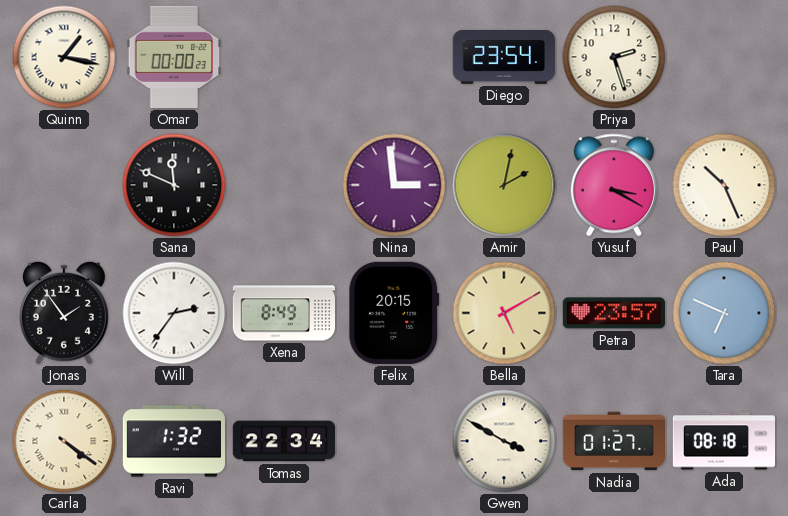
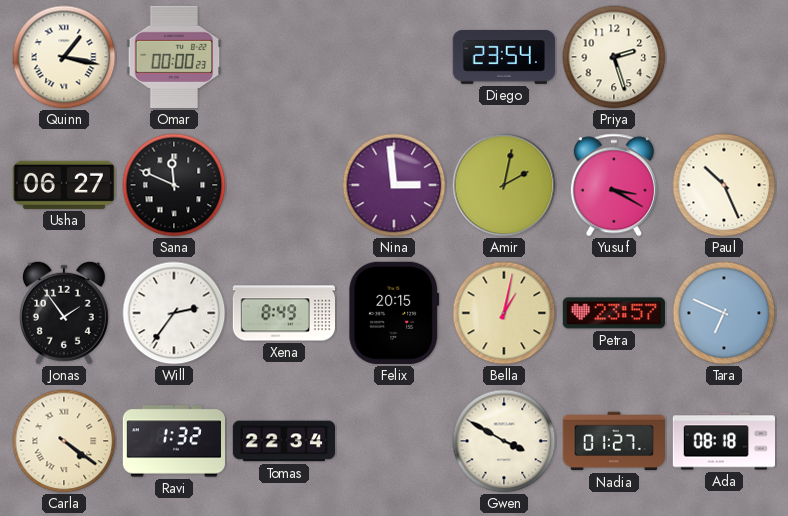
Usha: none -> 06:27 (64, 185)
Bella: 5:10 -> 1:02 (504, 313)
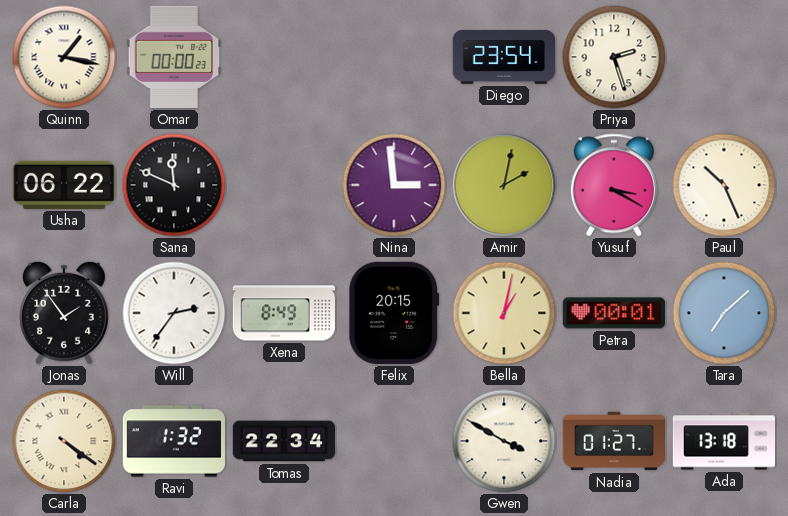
Usha: 06:27 -> 06:22 (64, 185)
Petra: 23:57 -> 00:01 (614, 313)
Tara: 6:49 -> 7:08 (724, 313)
Ada: 08:18 -> 13:18 (723, 441)
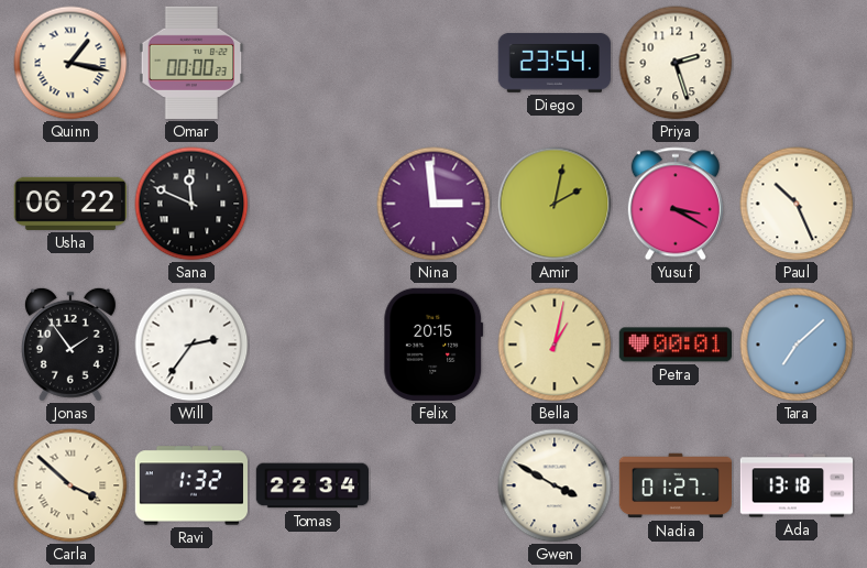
Xena: 8:49 -> none (283, 313)
Carla: 4:21 -> 3:52 (70, 485)
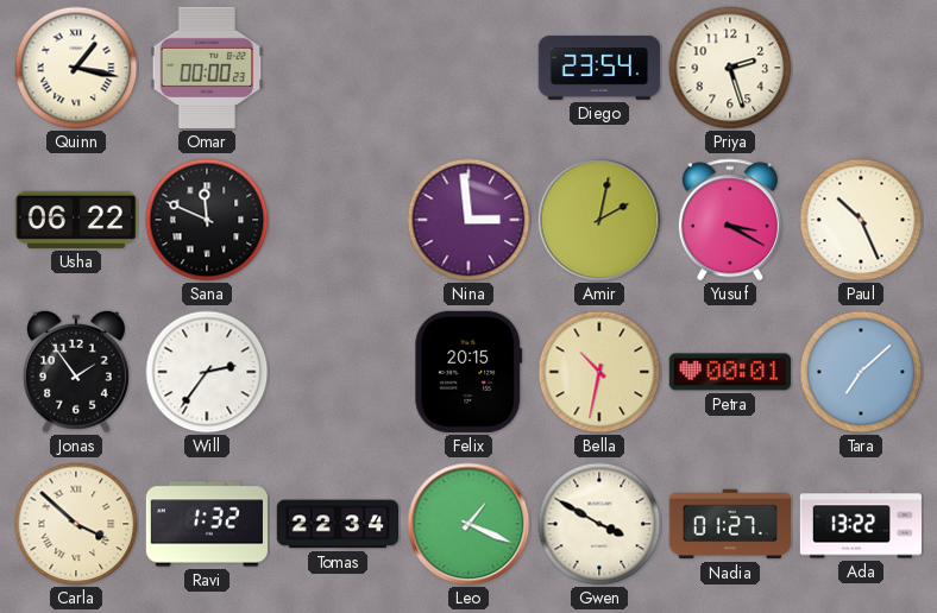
Bella: 1:02 -> 10:32 (599, 372)
Leo: none -> 1:19 (468, 524)
Ada: 13:18 -> 13:22 (860, 524)
